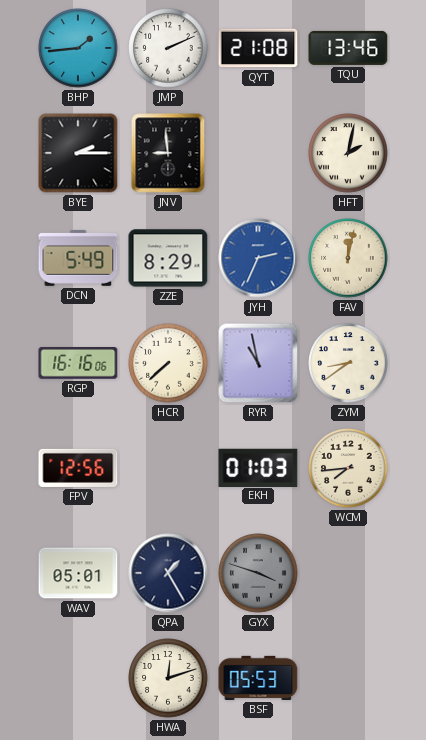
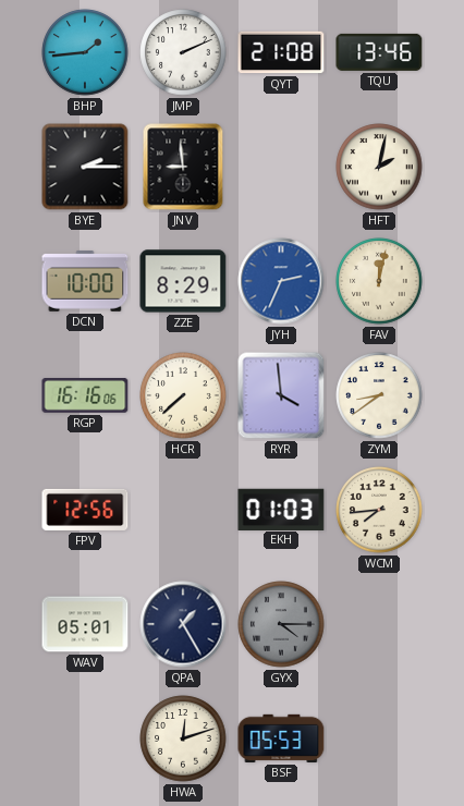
DCN: 5:49 -> 10:00 (85, 281)
RYR: 10:58 -> 3:59 (281, 395)
GYX: 3:48 -> 4:15 (281, 624)
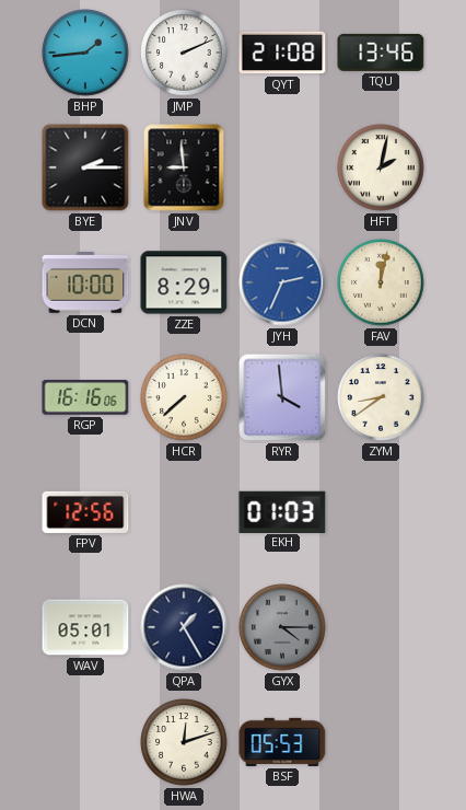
WCM: 7:44 -> none (379, 510)
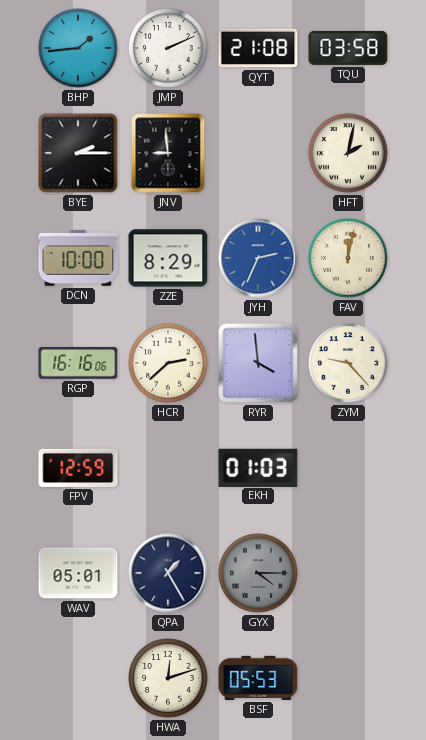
TQU: 13:46 -> 03:58 (348, 48)
HCR: 7:38 -> 2:38 (168, 363)
ZYM: 8:39 -> 9:23 (348, 363)
FPV: 12:56 -> 12:59 (78, 468)
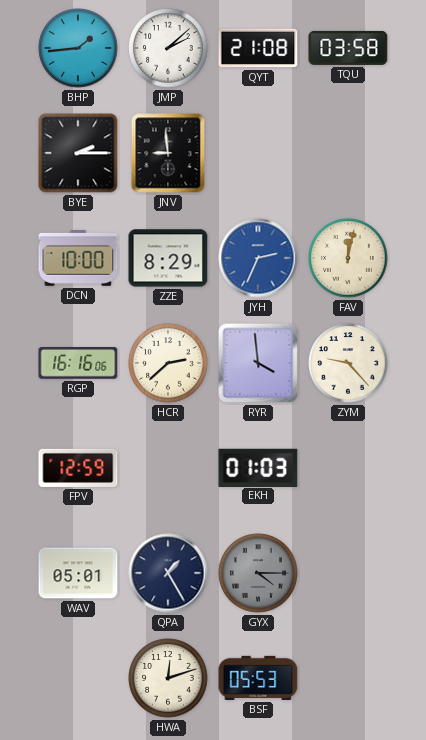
JMP: 2:11 -> 2:08 (168, 48)
HFT: 2:02 -> none (348, 153)
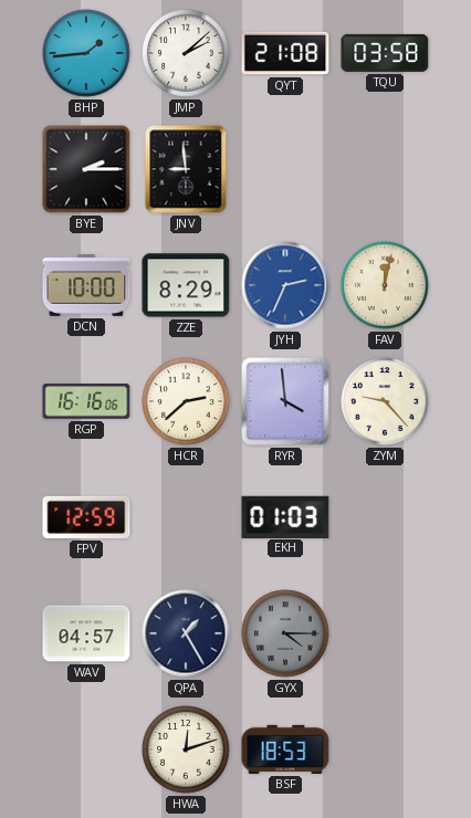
WAV: 05:01 -> 04:57 (86, 633)
BSF: 05:53 -> 18:53 (285, 749)
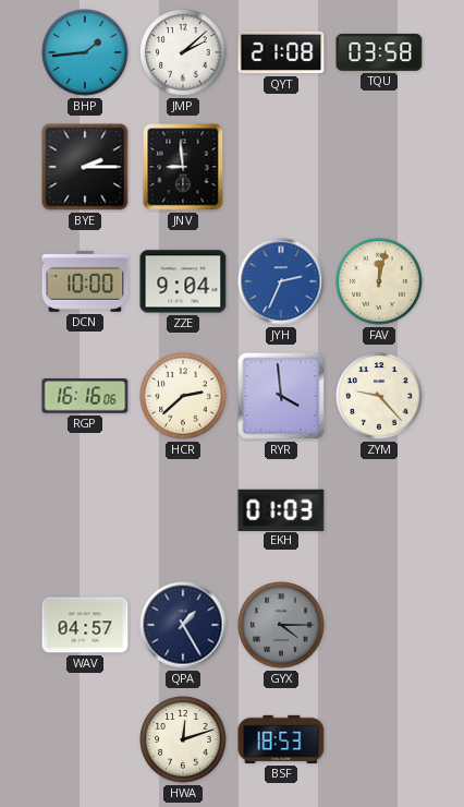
ZZE: 8:29 -> 9:04 (183, 281)
FPV: 12:59 -> none (86, 517)
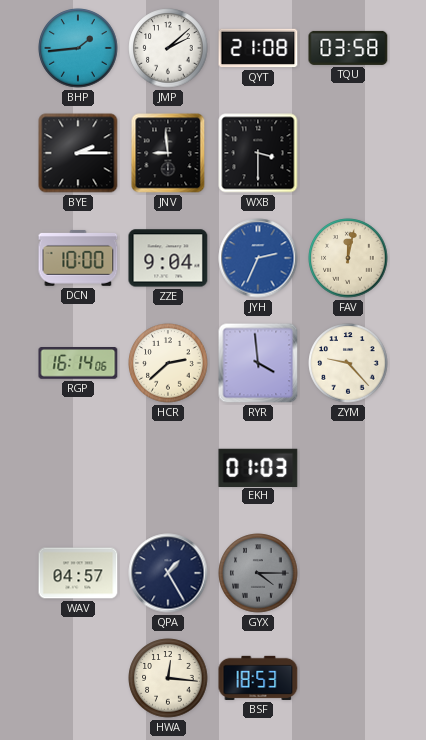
WXB: none -> 3:30 (258, 153)
RGP: 16:16 -> 16:14 (78, 364)
HWA: 12:12 -> 12:16 (168, 678)
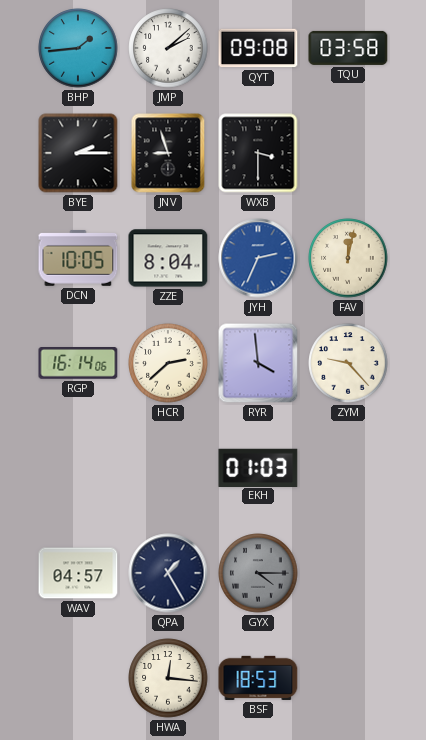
QYT: 21:08 -> 09:08 (258, 48)
JNV: 8:59 -> 8:57 (168, 153)
DCN: 10:00 -> 10:05 (78, 258)
ZZE: 9:04 -> 8:04 (168, 258)
